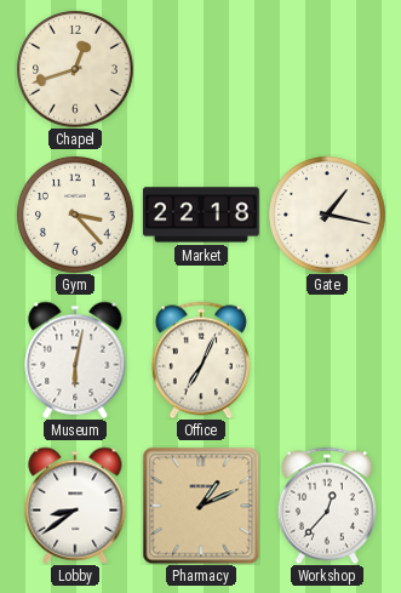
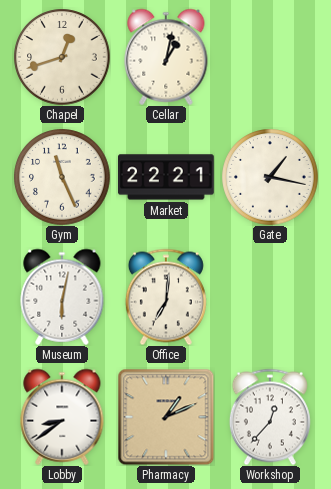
Cellar: none -> 1:02 (166, 57)
Gym: 3:23 -> 11:26 (62, 177)
Market: 22:18 -> 22:21 (167, 177)
Office: 7:04 -> 7:01 (166, 297)
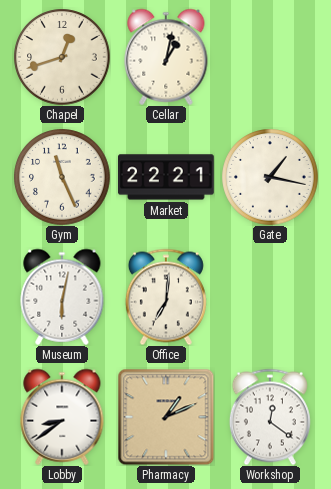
Workshop: 12:37 -> 12:21 (270, 417)
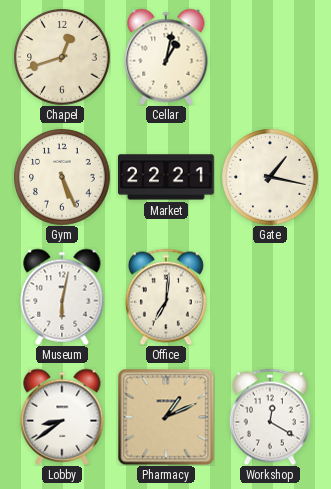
Gym: 11:26 -> 5:26 (62, 177)
Workshop: 12:21 -> 12:20 (270, 417)
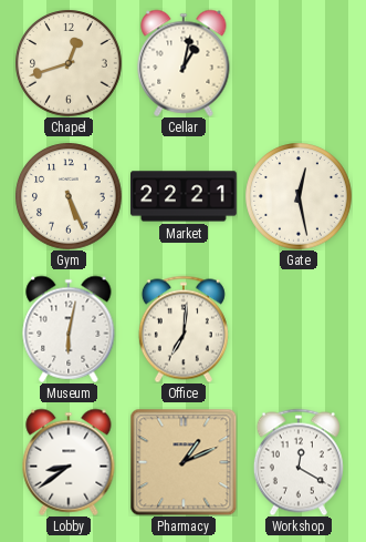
Gate: 1:17 -> 12:28 (299, 196)
